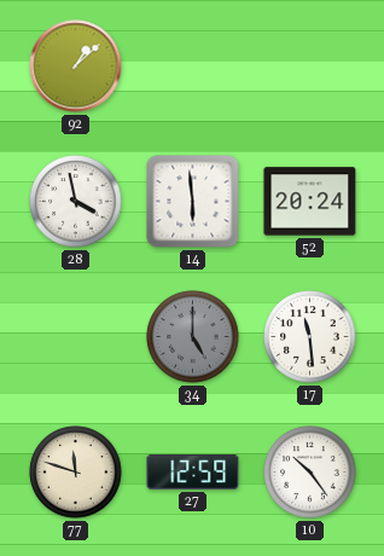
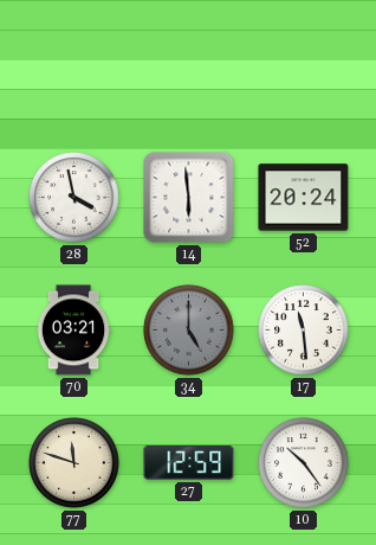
92: 1:08 -> none (76, 66)
70: none -> 03:21 (73, 331)
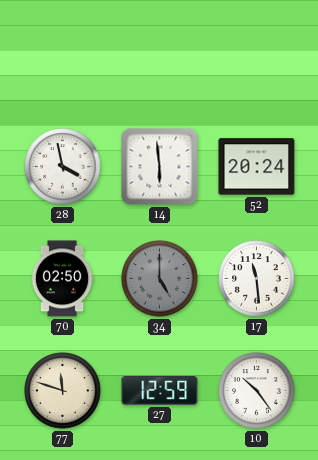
70: 03:21 -> 02:50 (62, 279)
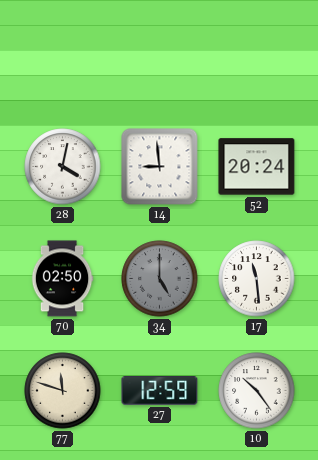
28: 3:58 -> 4:02 (63, 167)
14: 5:59 -> 8:59 (160, 167)
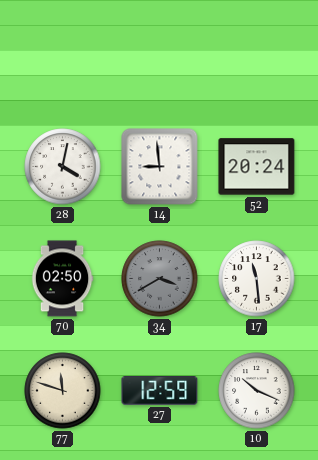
34: 5:00 -> 3:40 (160, 279)
10: 10:24 -> 10:19 (257, 391)
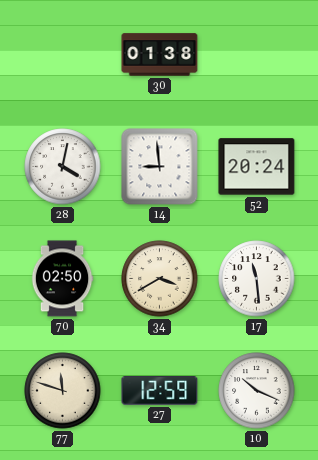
30: none -> 01:38 (160, 55)
34 dial: grey -> cream (160, 279)
